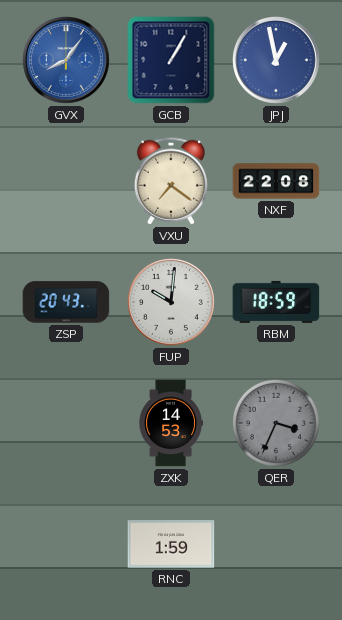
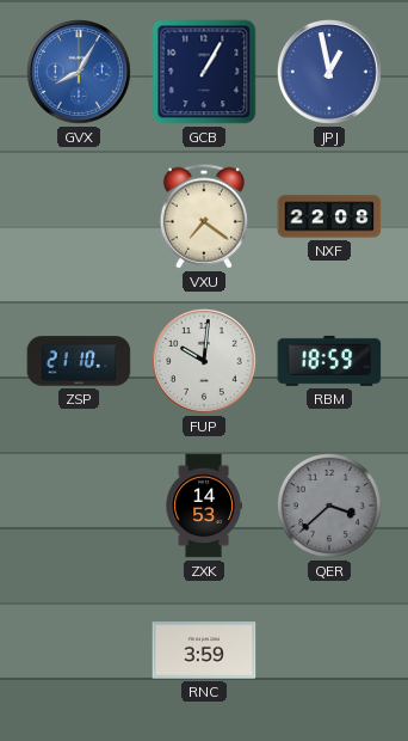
GVX: 8:06 -> 8:05 (80, 73)
ZSP: 20:43 -> 21:10 (79, 361)
QER: 3:34 -> 3:38 (329, 506)
RNC: 1:59 -> 3:59 (204, 650)
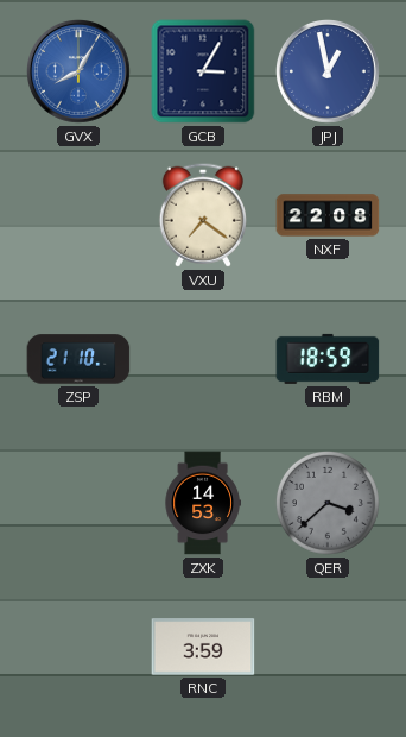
GCB: 1:05 -> 3:05 (203, 71)
FUP: 10:01 -> none (205, 362)
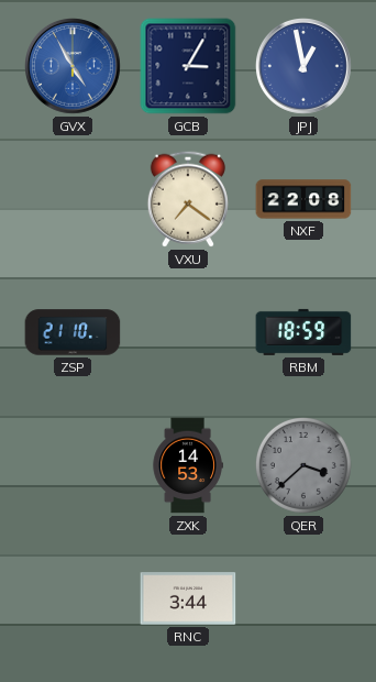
GVX: 8:05 -> 4:55 (74, 67)
RNC: 3:59 -> 3:44 (188, 598)
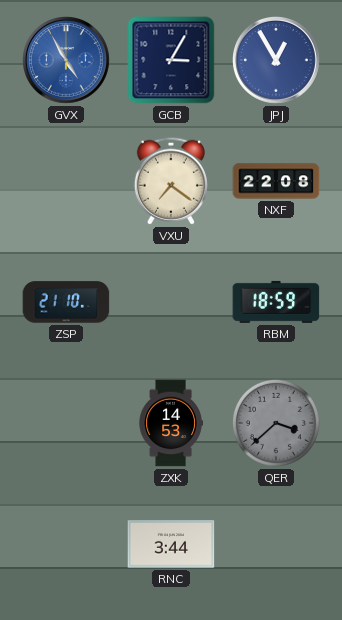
JPJ: 12:58 -> 12:55 (277, 61)
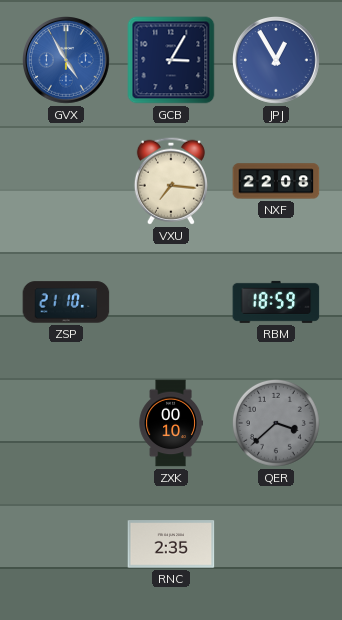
VXU: 7:21 -> 7:16 (171, 181)
ZXK: 14:53 -> 00:10 (171, 423)
RNC: 3:44 -> 2:35 (171, 544)
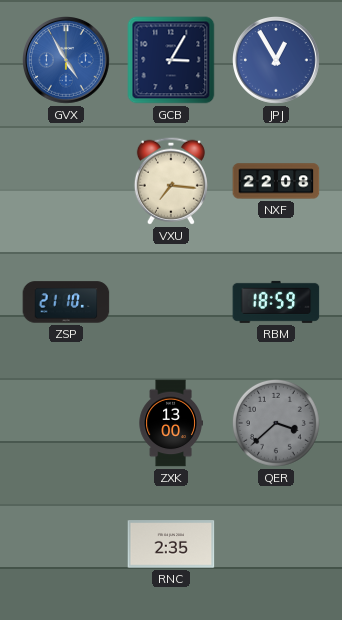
ZXK: 00:10 -> 13:00 (171, 423)
